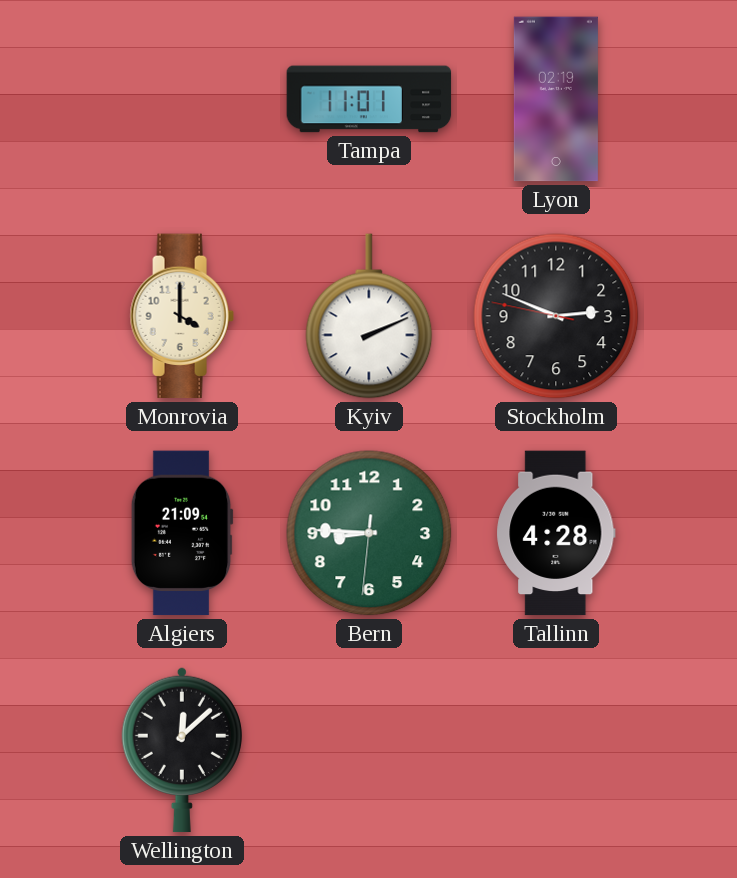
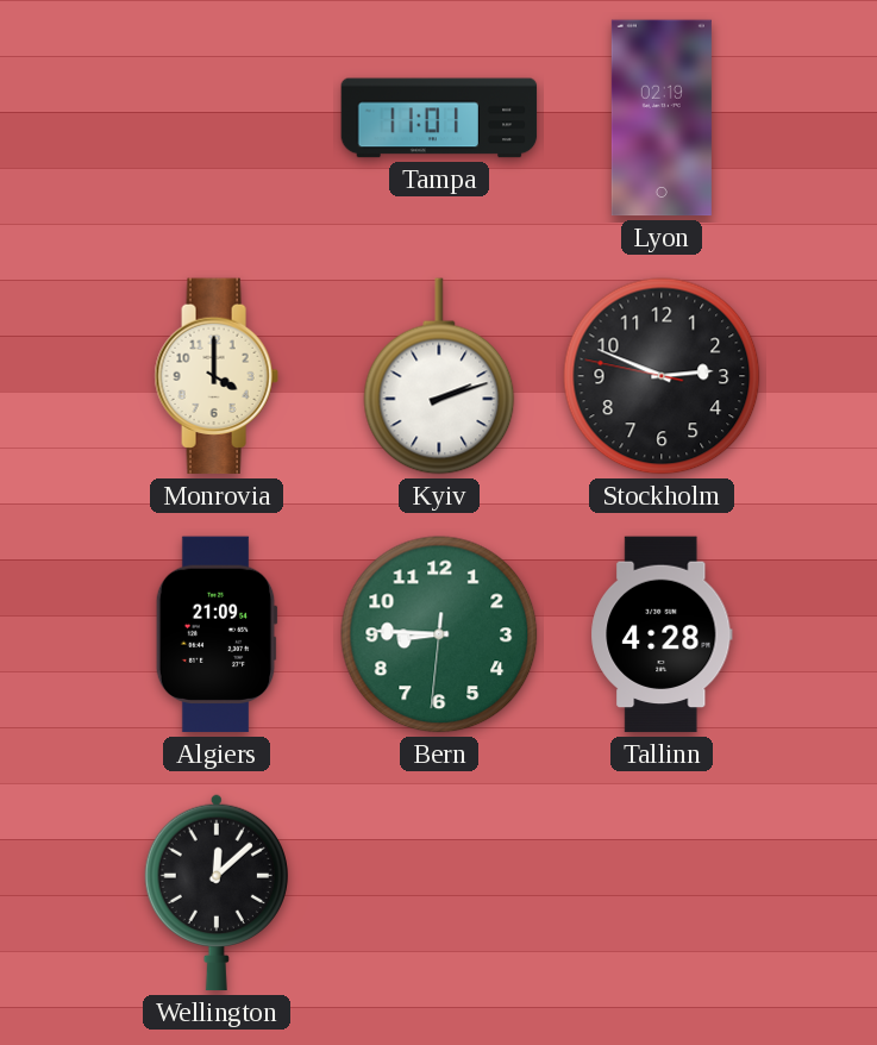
Kyiv: 2:11 -> 2:12 (439, 376)
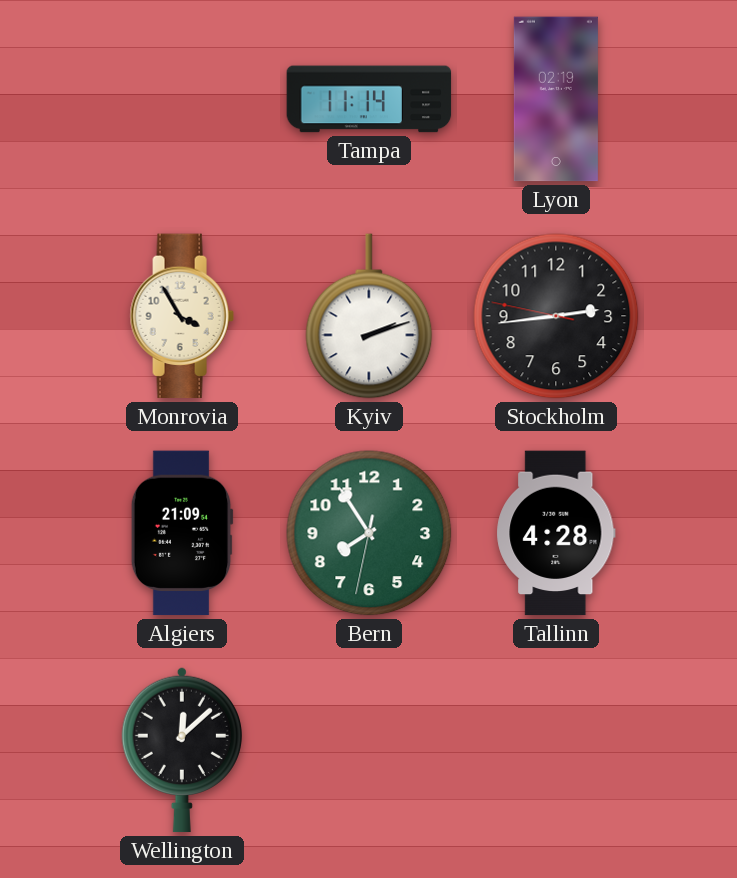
Tampa: 11:01 -> 11:14 (369, 99)
Monrovia: 4:00 -> 3:55 (182, 316)
Stockholm: 2:48 -> 2:43 (556, 316)
Bern: 8:45 -> 7:54 (369, 533)
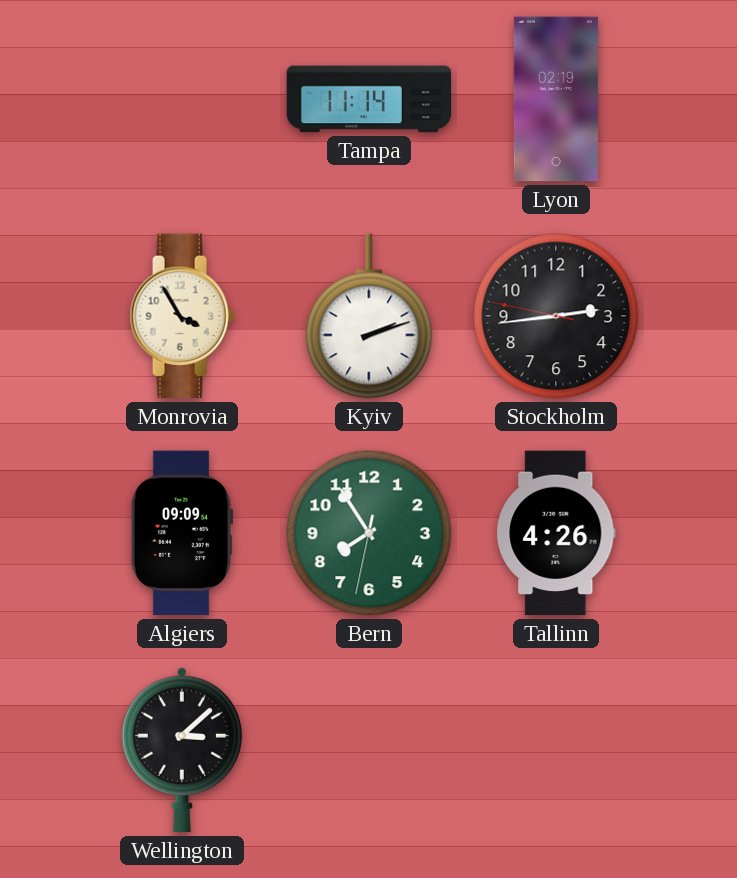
Algiers: 21:09 -> 09:09 (182, 533)
Tallinn: 4:28 -> 4:26 (556, 533)
Wellington: 12:08 -> 3:08 (182, 750)
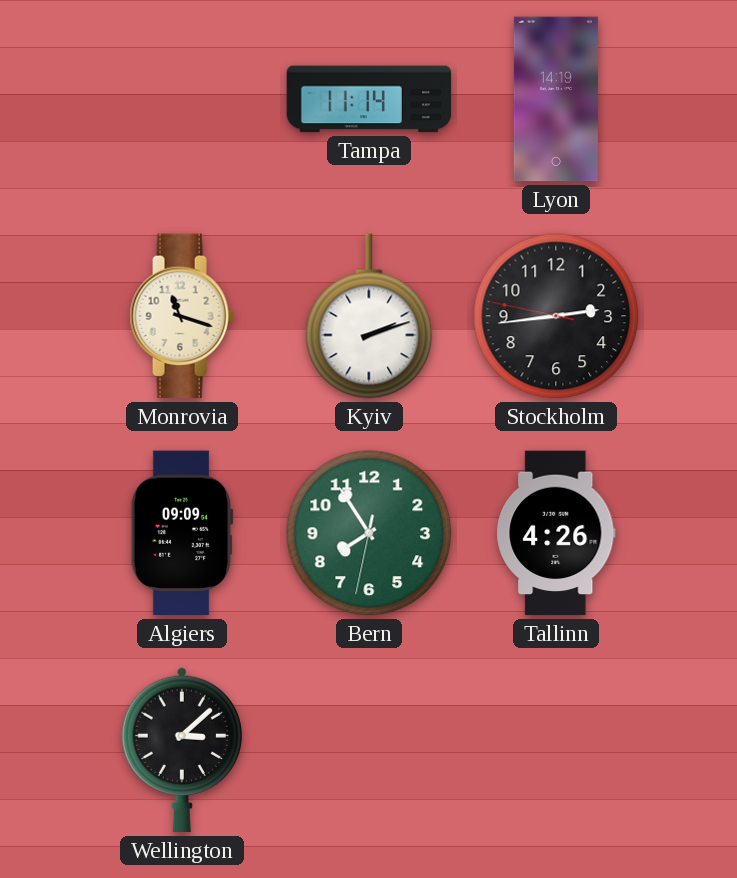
Lyon: 02:19 -> 14:19 (556, 99)
Monrovia: 3:55 -> 11:18 (182, 316)
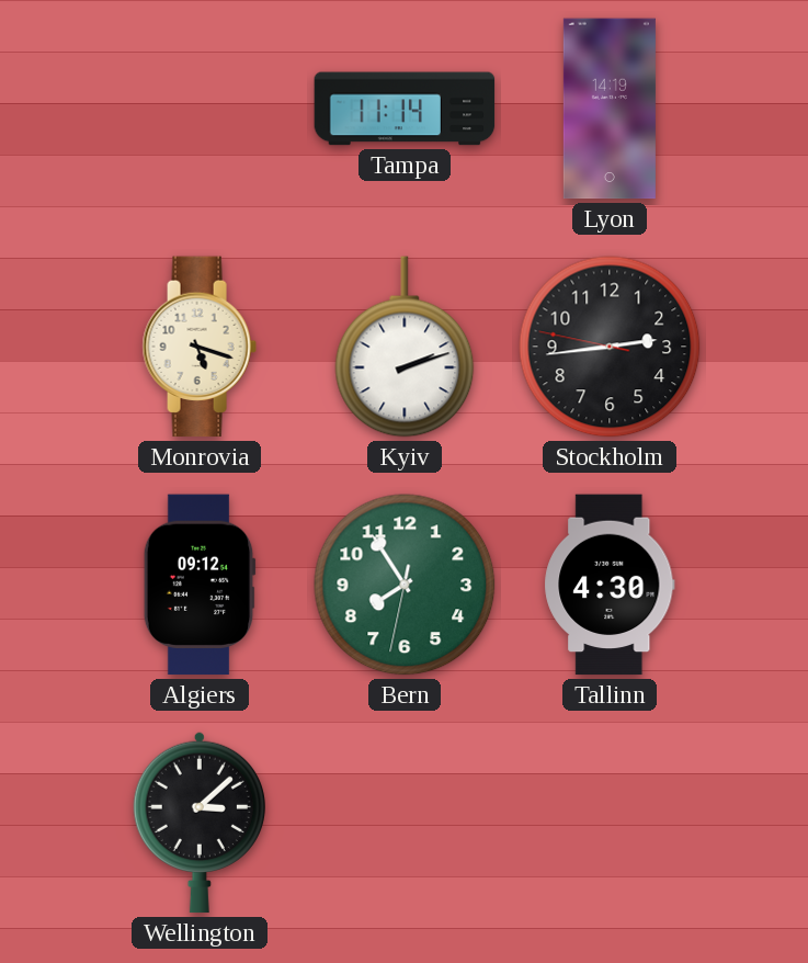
Monrovia: 11:18 -> 5:18 (200, 347)
Algiers: 09:09 -> 09:12 (200, 585)
Tallinn: 4:26 -> 4:30 (610, 585)
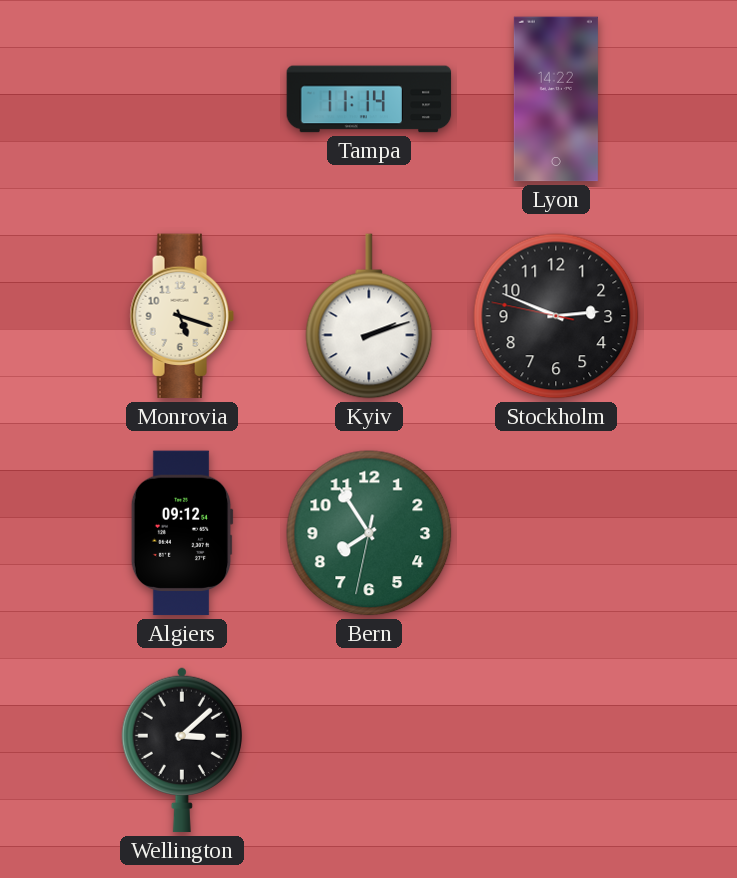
Lyon: 14:19 -> 14:22 (556, 99)
Stockholm: 2:43 -> 2:48 (556, 316)
Tallinn: 4:30 -> none (610, 585)
